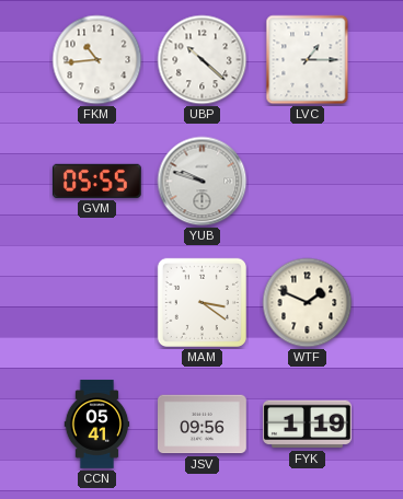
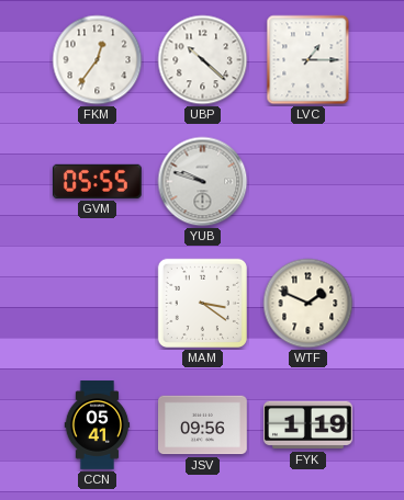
FKM: 10:44 -> 12:36 (98, 60)
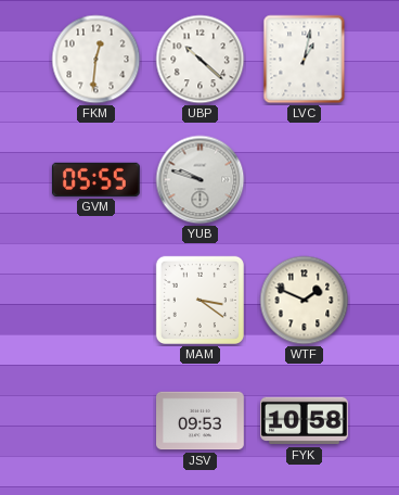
FKM: 12:36 -> 12:31 (96, 60)
LVC: 1:15 -> 1:02 (305, 60)
CCN: 05:41 -> none (98, 425)
JSV: 09:56 -> 09:53 (201, 421)
FYK: 1:19 -> 10:58 (305, 421)
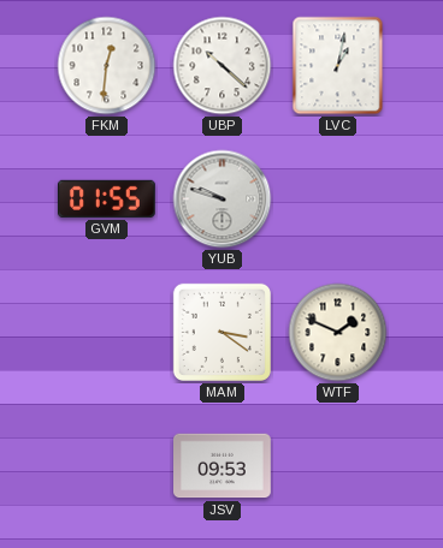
GVM: 05:55 -> 01:55 (106, 198)
FYK: 10:58 -> none (305, 421)
